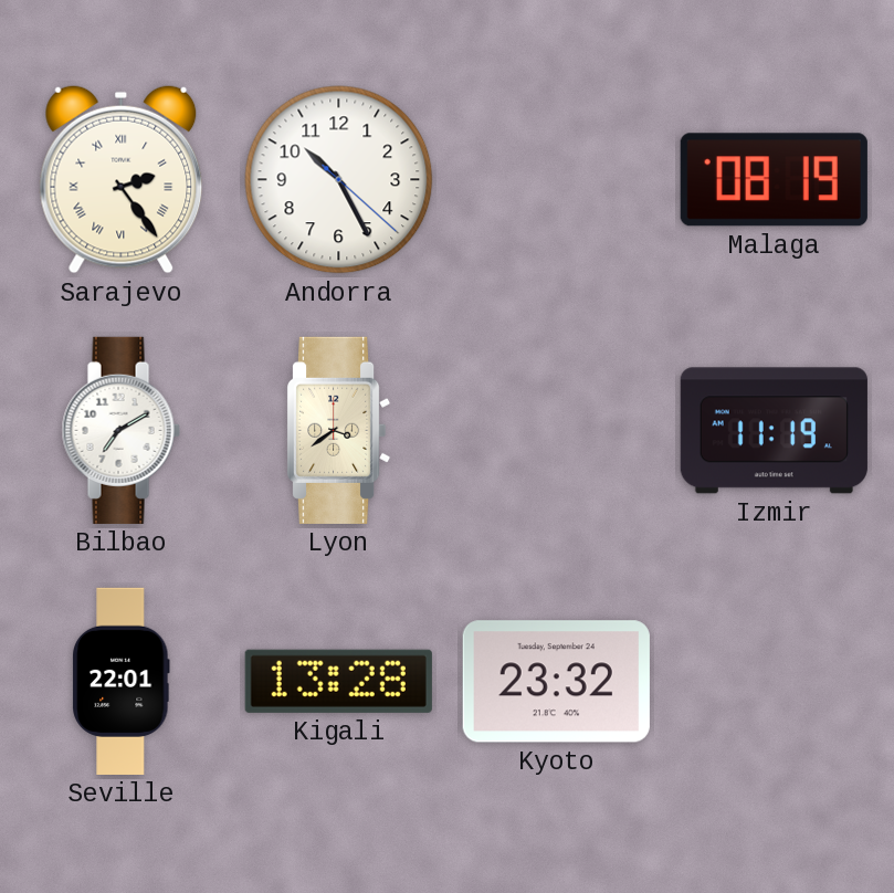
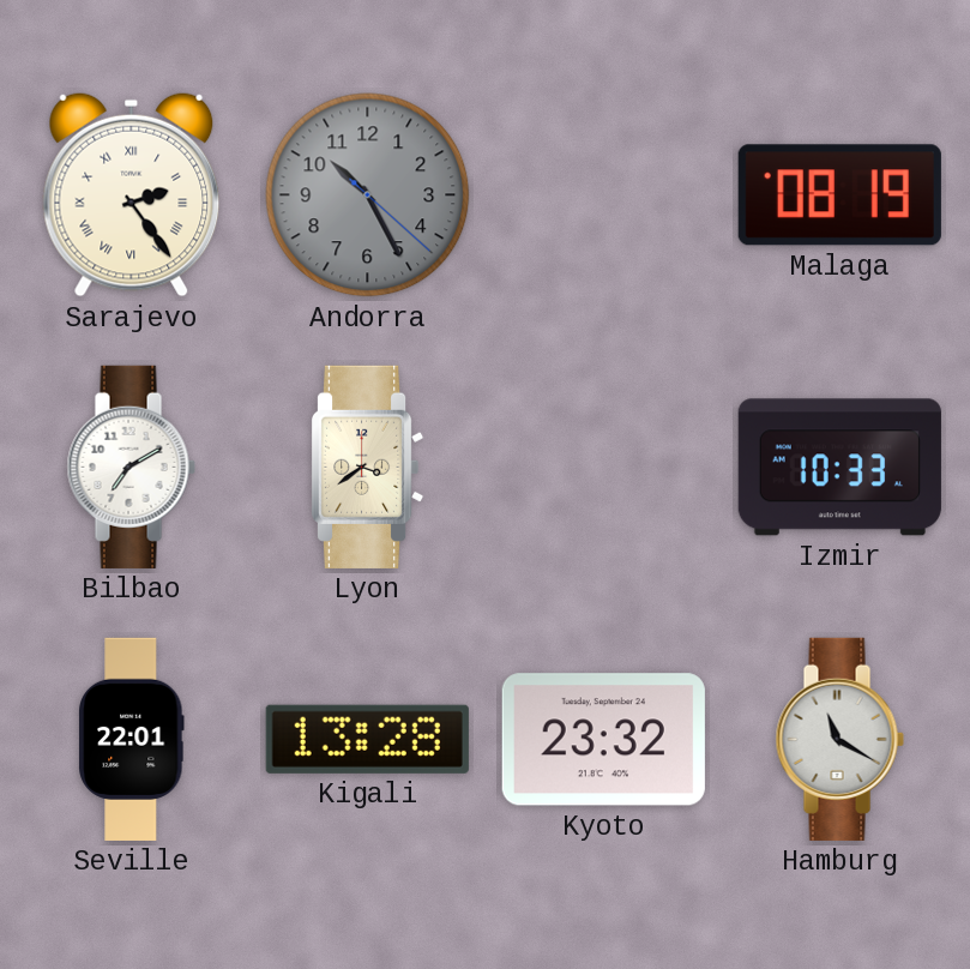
Andorra dial: white -> grey (368, 195)
Izmir: 11:19 -> 10:33 (839, 468)
Hamburg: none -> 11:20 (839, 739)
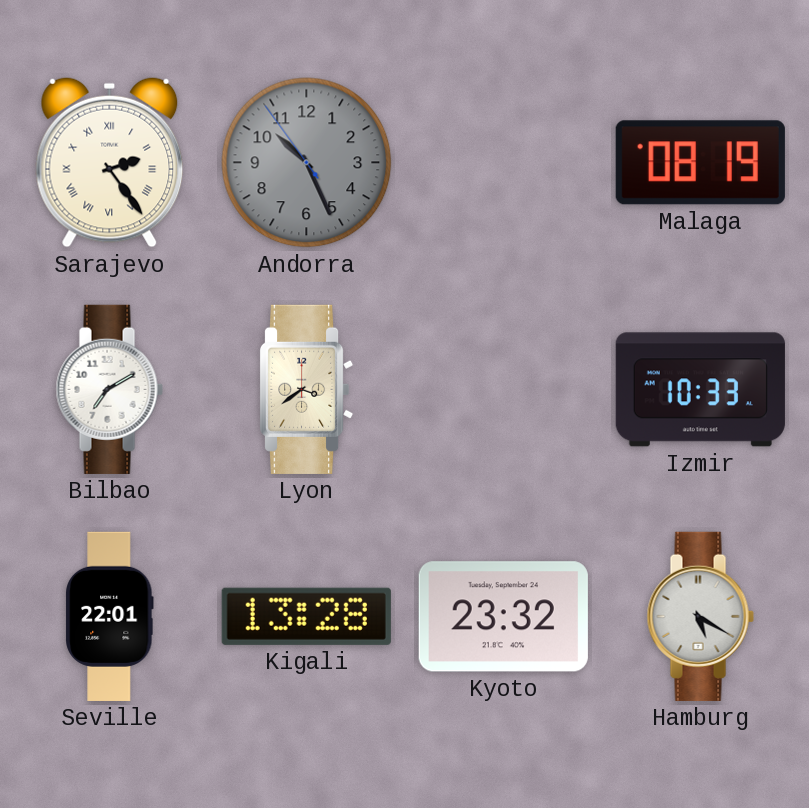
Andorra: 10:25:22 -> 10:25:54 (307, 163)
Hamburg: 11:20 -> 5:20 (700, 616)
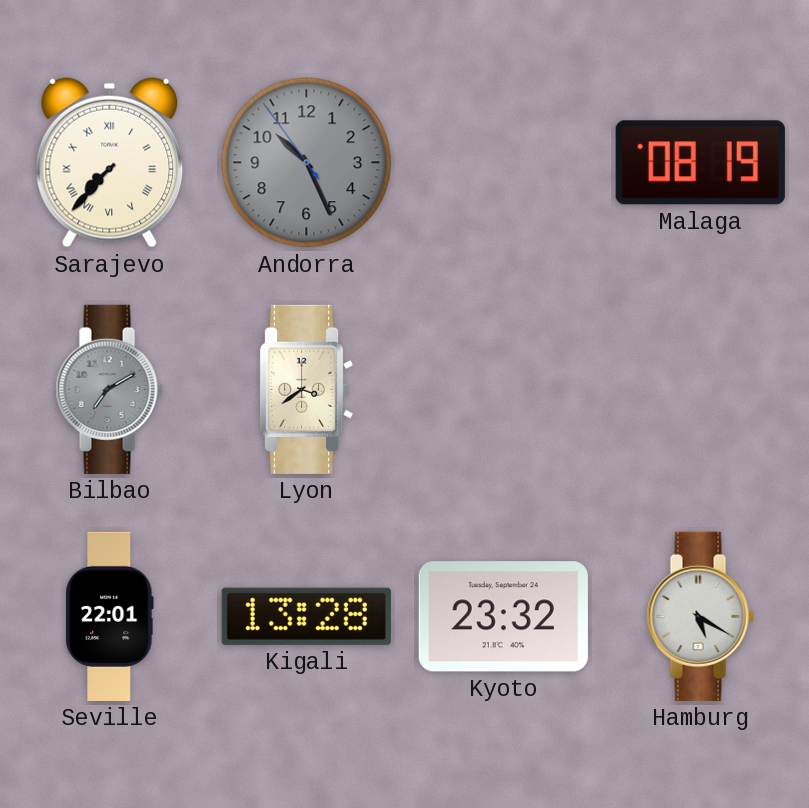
Sarajevo: 2:24 -> 7:37 (110, 162)
Bilbao dial: white -> grey (109, 389)
Izmir: 10:33 -> none (700, 390)
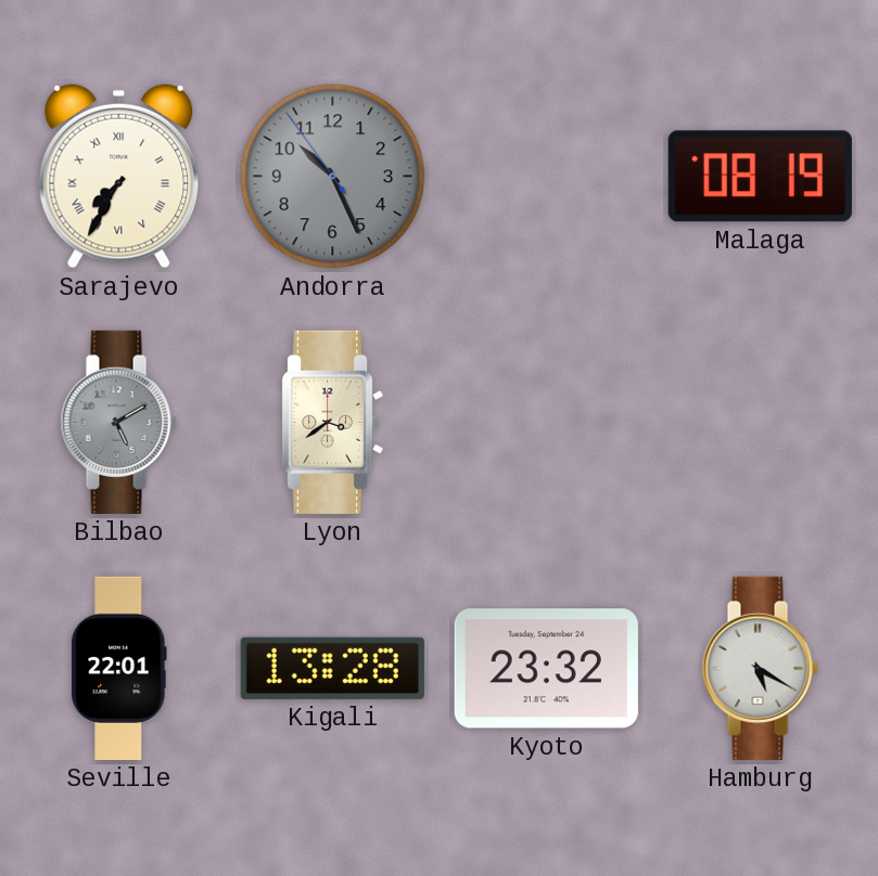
Sarajevo: 7:37 -> 7:35 (119, 176)
Bilbao: 7:10 -> 5:10 (118, 422)
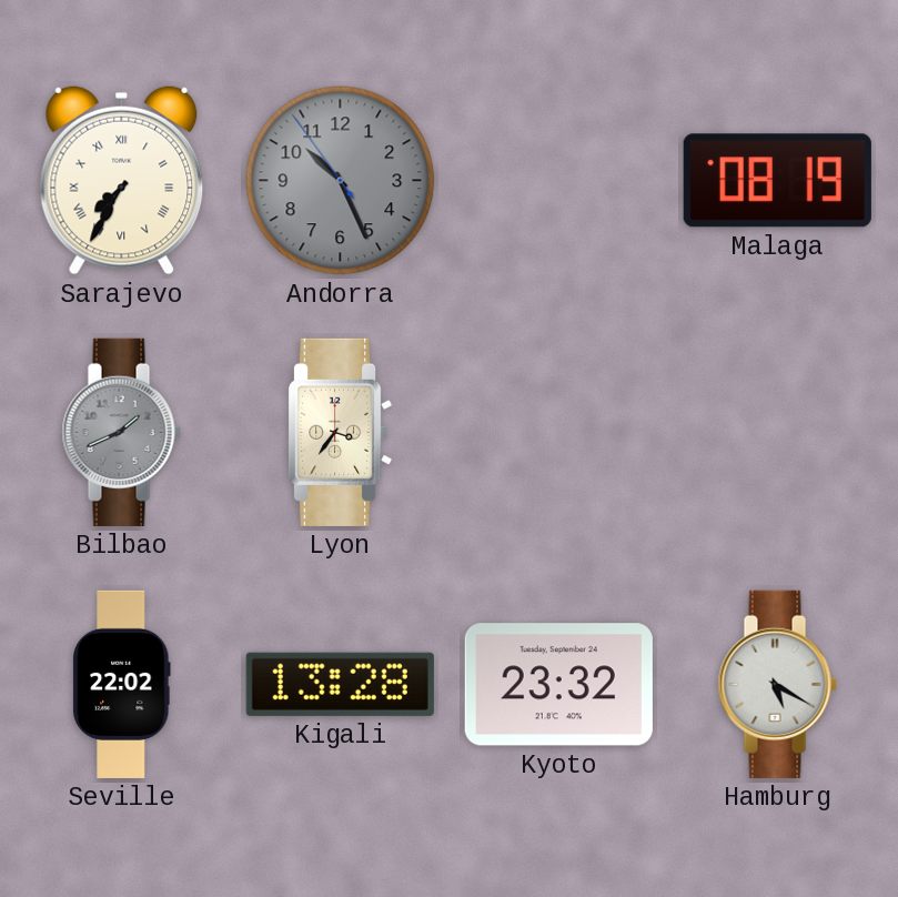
Bilbao: 5:10 -> 1:41 (121, 432)
Lyon: 3:39 -> 3:36 (341, 432)
Seville: 22:01 -> 22:02 (122, 684)
